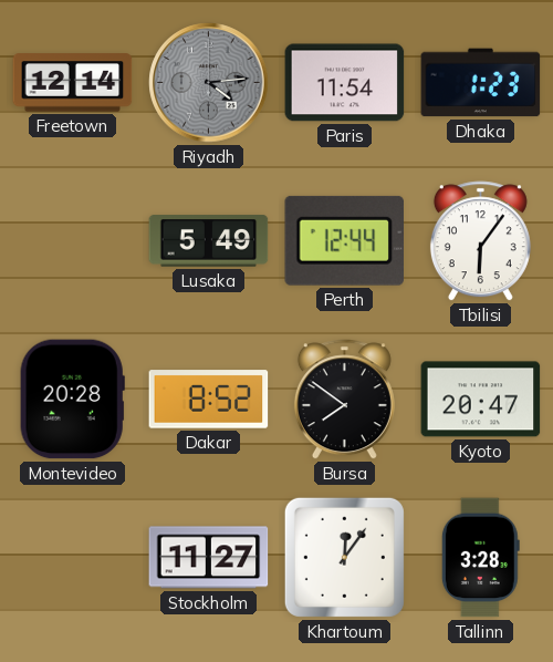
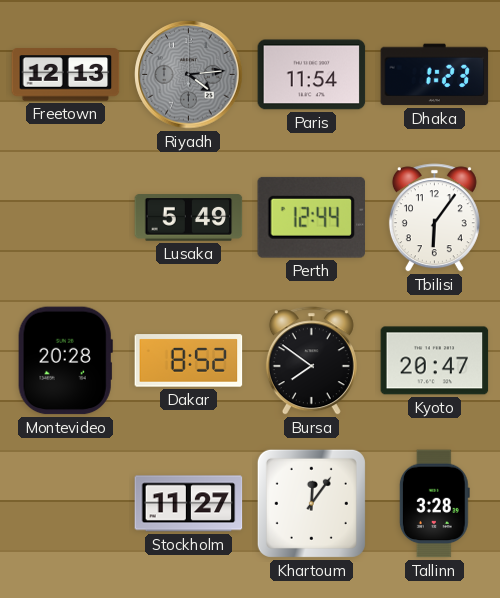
Freetown: 12:14 -> 12:13 (66, 75)
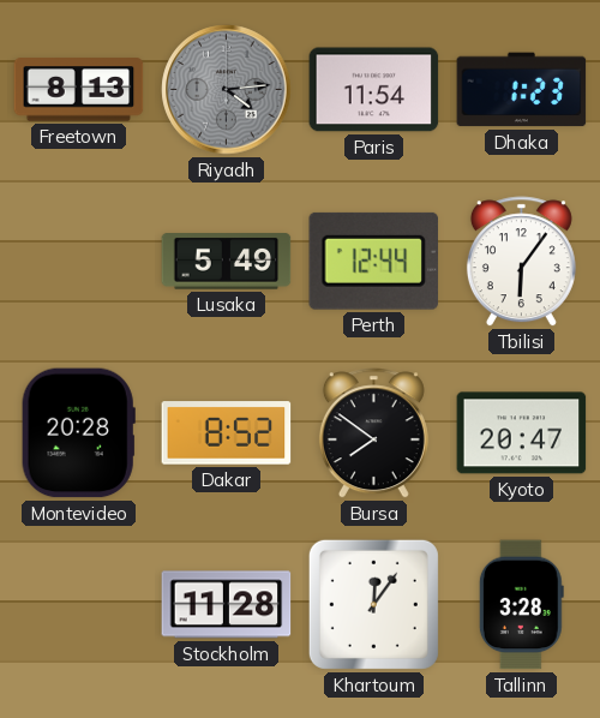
Freetown: 12:13 -> 8:13 (79, 90)
Stockholm: 11:27 -> 11:28 (227, 605)
